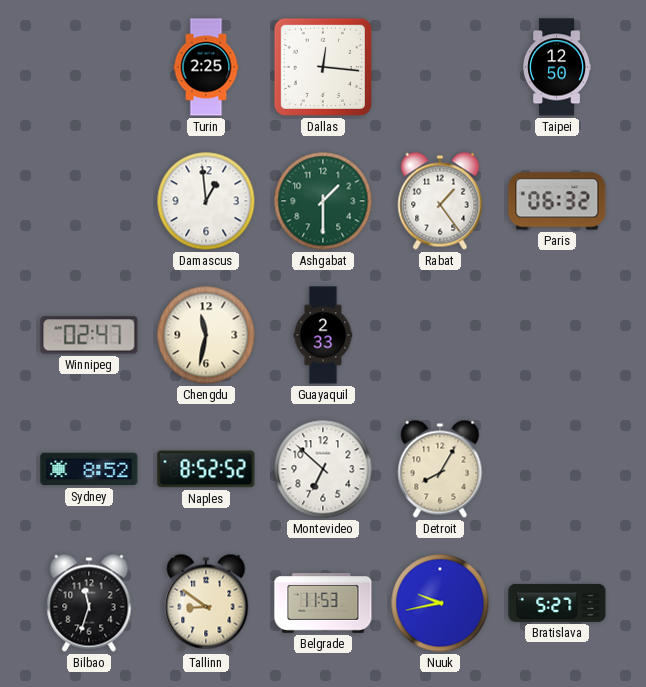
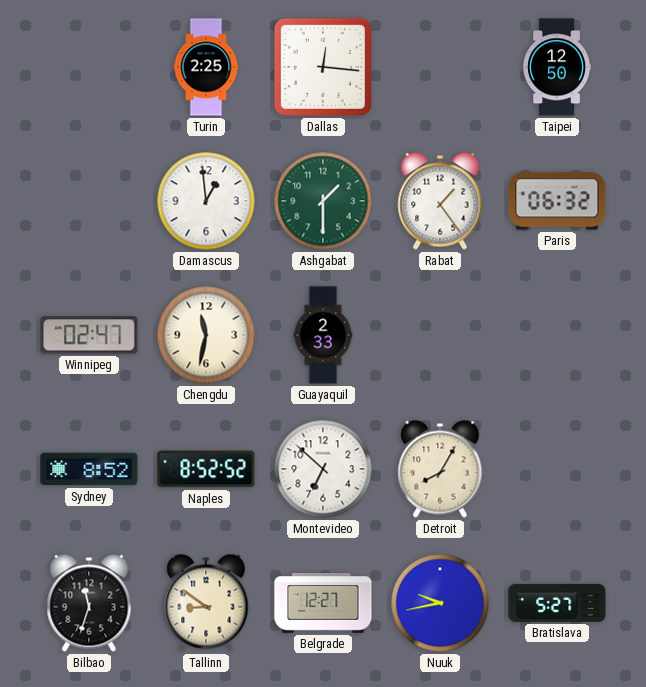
Belgrade: 11:53 -> 12:27 (323, 604)
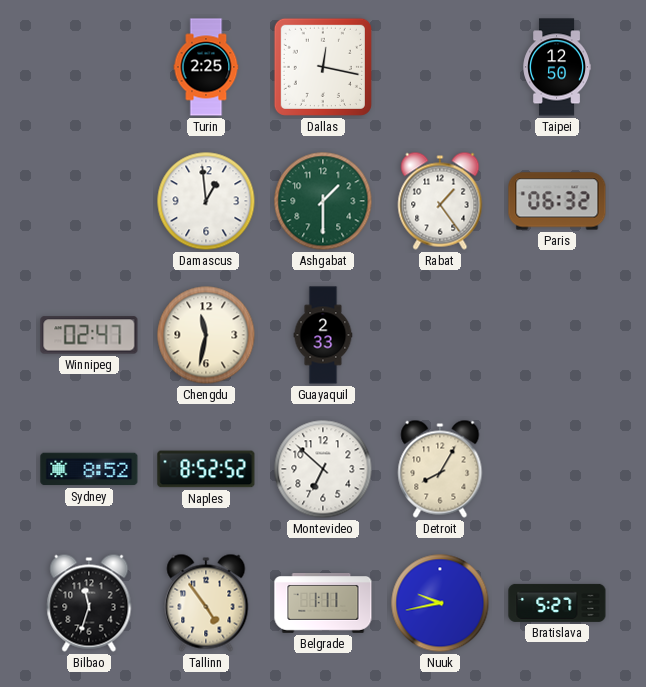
Dallas: 12:16 -> 12:17 (323, 67)
Tallinn: 8:51 -> 4:54 (206, 603)
Belgrade: 12:27 -> 1:11 (323, 604)
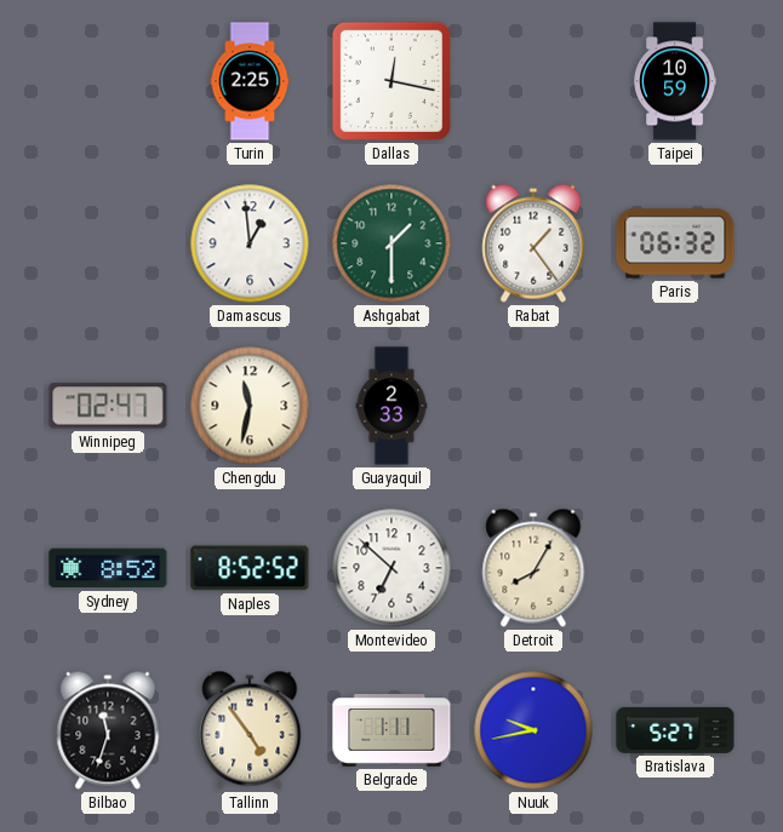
Taipei: 12:50 -> 10:59 (674, 81)
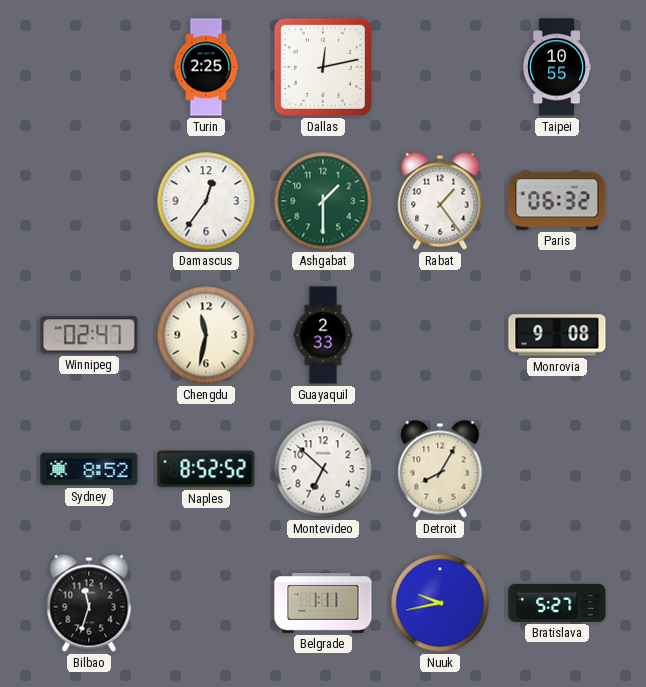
Dallas: 12:17 -> 12:13 (323, 67)
Taipei: 10:59 -> 10:55 (556, 67)
Damascus: 12:59 -> 12:36 (206, 201)
Monrovia: none -> 9:08 (557, 335)
Tallinn: 4:54 -> none (250, 730)
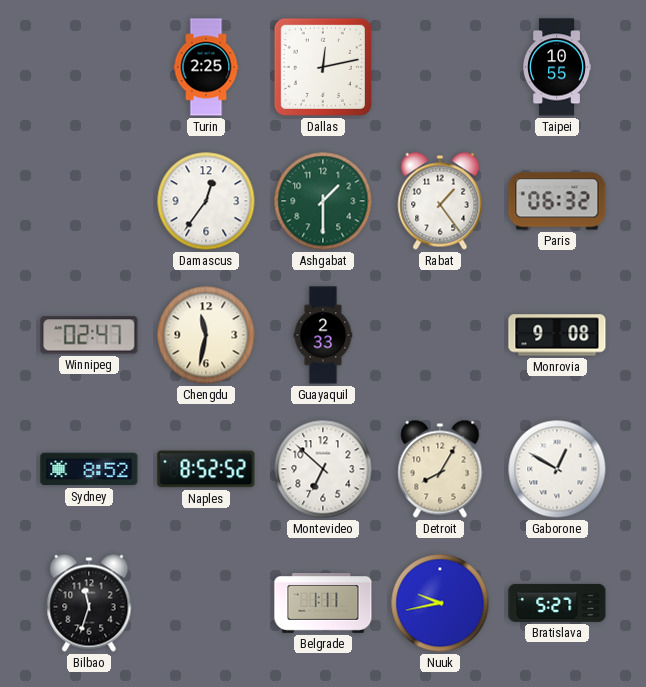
Gaborone: none -> 12:50 (557, 469)
